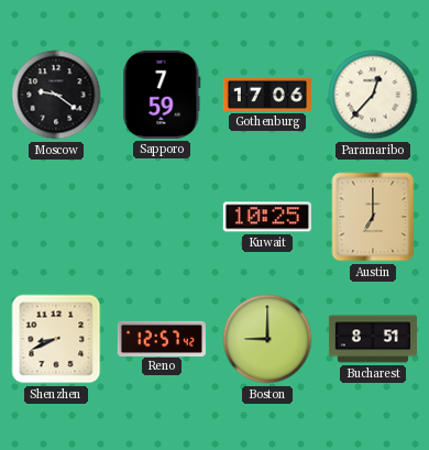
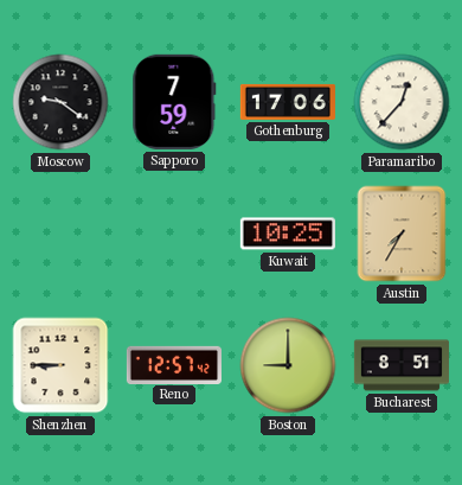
Austin: 7:00 -> 7:35 (402, 234)
Shenzhen: 8:41 -> 8:45 (60, 365)
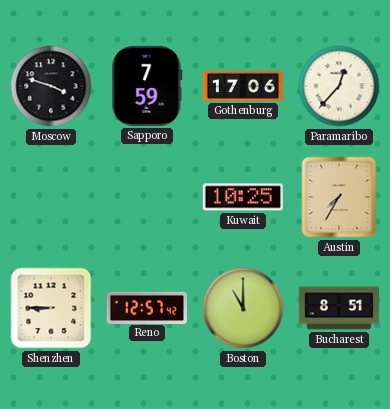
Moscow: 9:21 -> 3:48 (51, 86)
Boston: 9:00 -> 11:00 (243, 308)
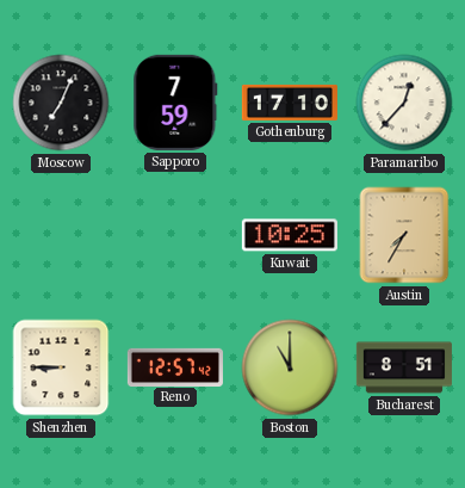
Moscow: 3:48 -> 7:04 (61, 103)
Gothenburg: 17:06 -> 17:10 (290, 103)
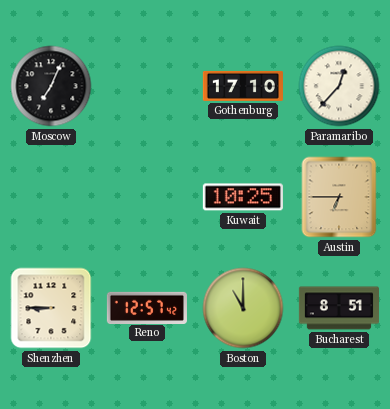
Sapporo: 7:59 -> none (175, 103)
Austin: 7:35 -> 6:45 (339, 197)
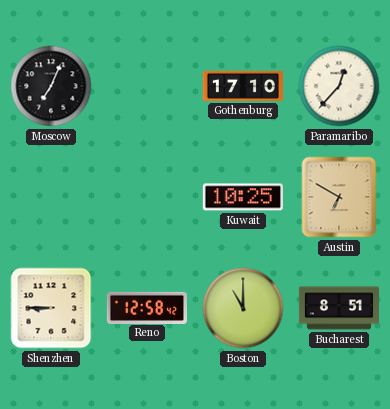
Austin: 6:45 -> 6:50 (339, 197)
Reno: 12:57 -> 12:58 (147, 307)
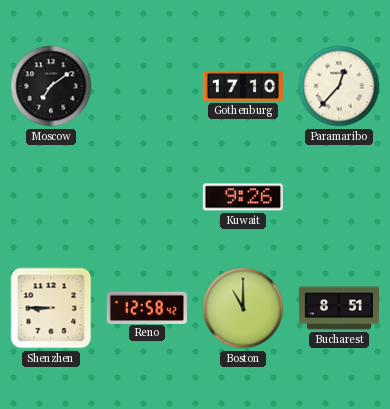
Moscow: 7:04 -> 7:09 (51, 86)
Kuwait: 10:25 -> 9:26 (243, 197)
Austin: 6:50 -> none (339, 197)
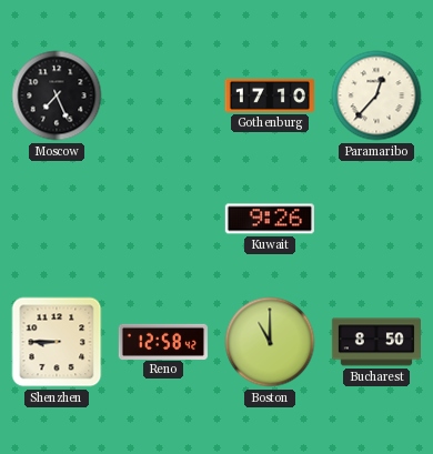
Moscow: 7:09 -> 7:26 (57, 95)
Bucharest: 8:51 -> 8:50 (376, 342)
